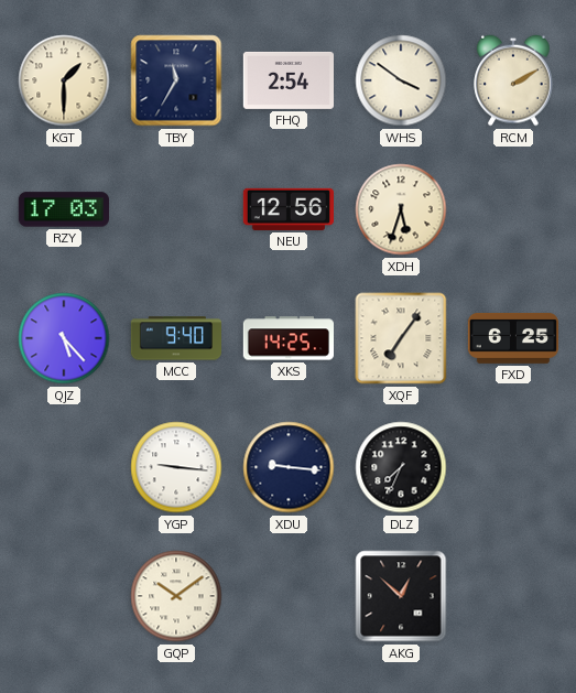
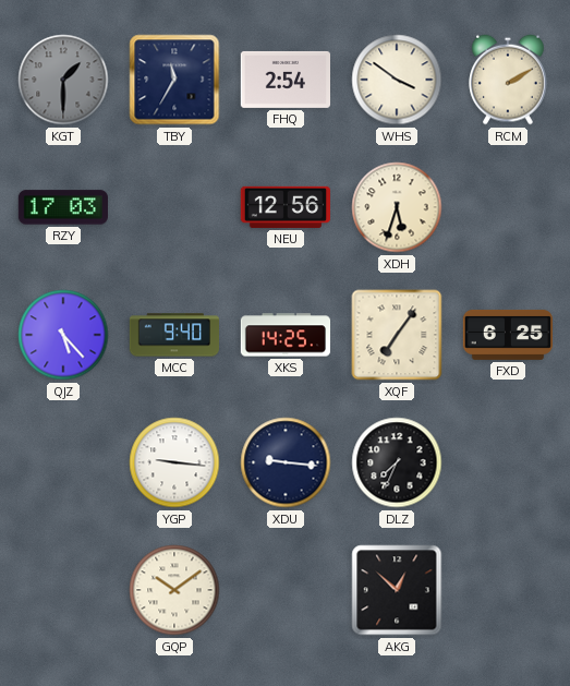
KGT dial: cream -> grey (63, 80)
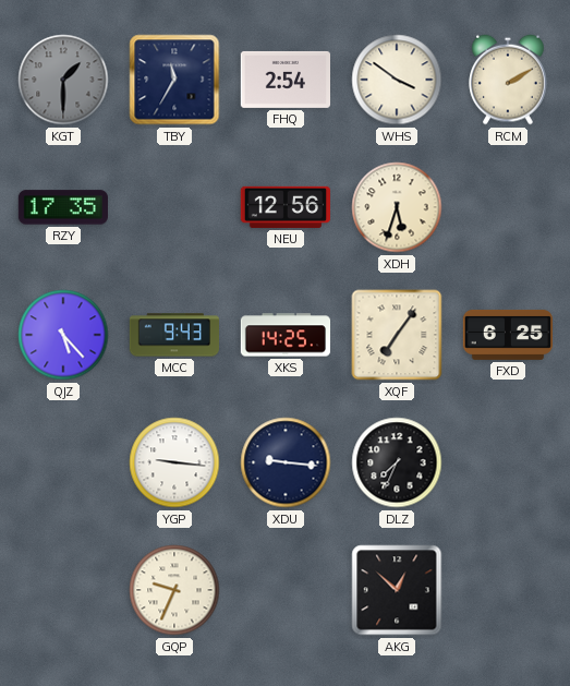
RZY: 17:03 -> 17:35 (63, 207)
MCC: 9:40 -> 9:43 (173, 335)
GQP: 10:09 -> 9:34 (174, 590)
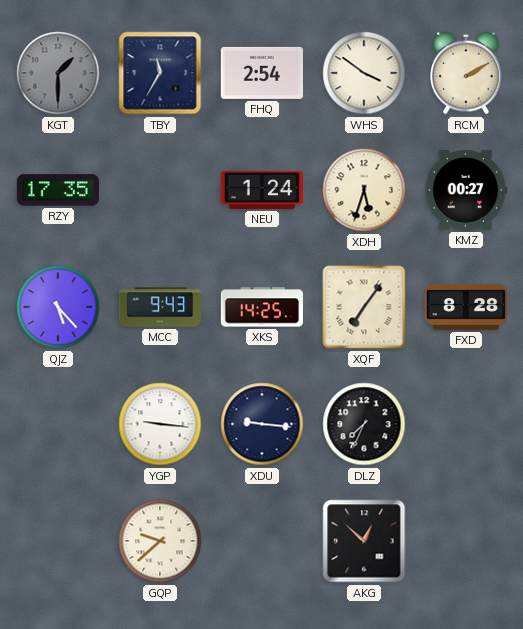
NEU: 12:56 -> 1:24 (261, 190)
KMZ: none -> 00:27 (466, 190)
FXD: 6:25 -> 8:28 (465, 307)
GQP: 9:34 -> 9:38 (160, 541)
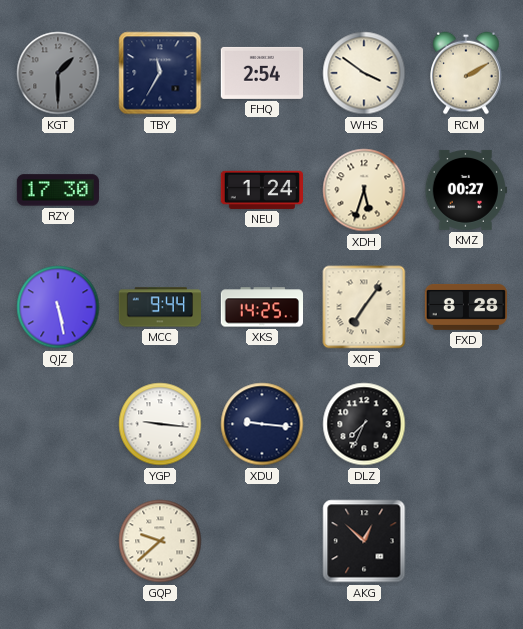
RZY: 17:35 -> 17:30 (58, 190)
QJZ: 5:23 -> 5:28 (58, 307)
MCC: 9:43 -> 9:44 (159, 307)
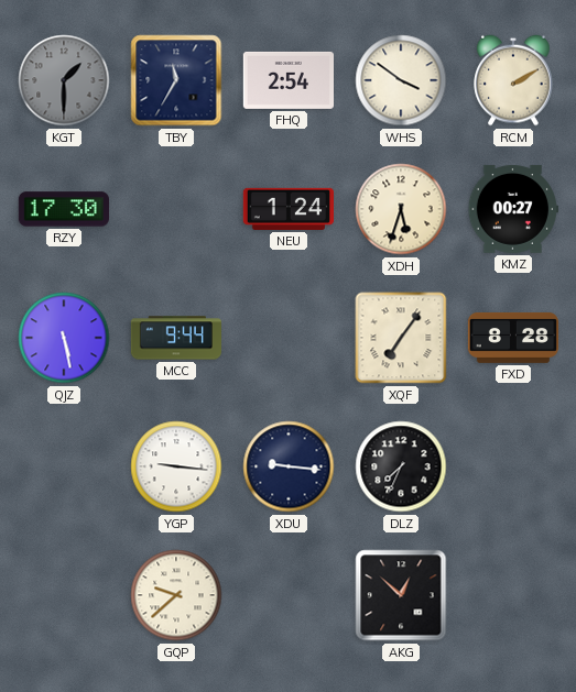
XKS: 14:25 -> none (261, 307)
